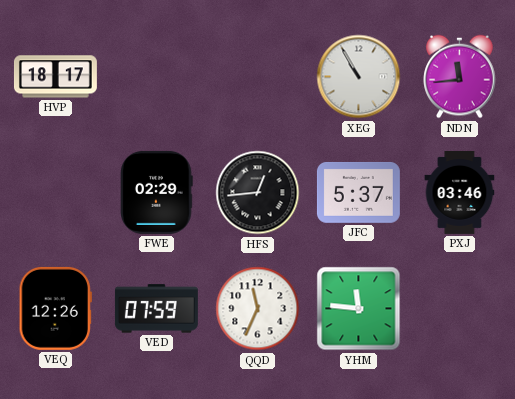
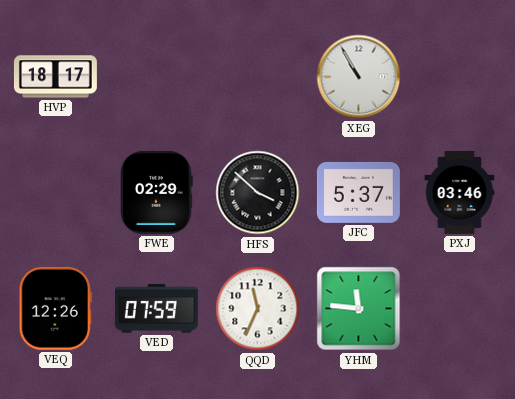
NDN: 11:44 -> none (460, 77)
HFS: 12:44 -> 3:52 (258, 193)
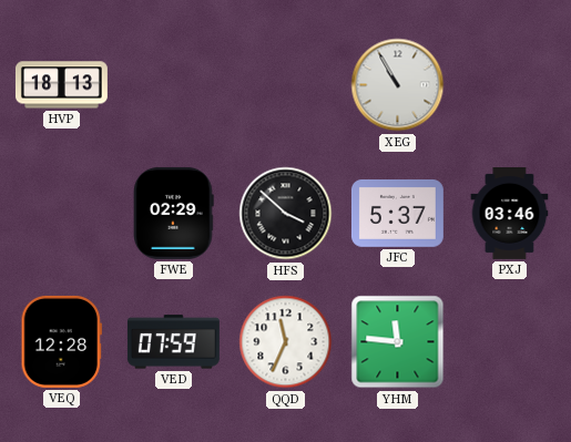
HVP: 18:17 -> 18:13 (61, 85)
VEQ: 12:26 -> 12:28 (61, 341)
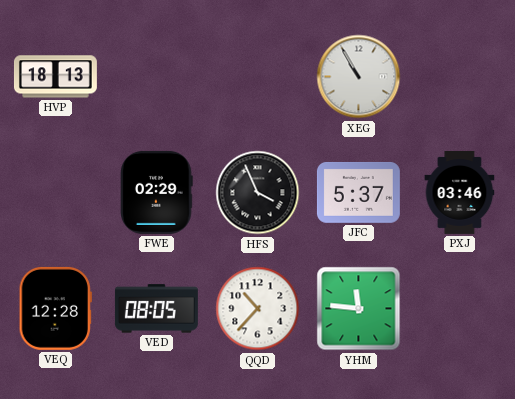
HFS: 3:52 -> 3:56 (258, 193)
VED: 07:59 -> 08:05 (156, 309)
QQD: 11:34 -> 10:37 (258, 309)
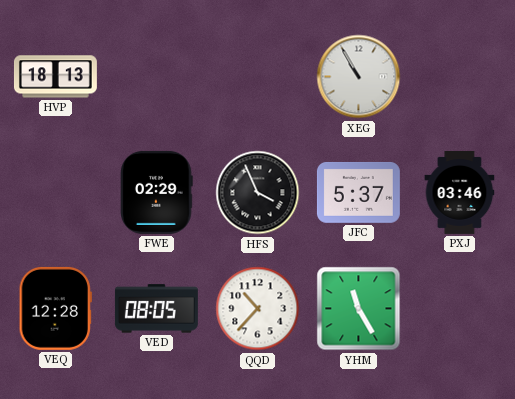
YHM: 11:46 -> 11:25 (359, 309)
